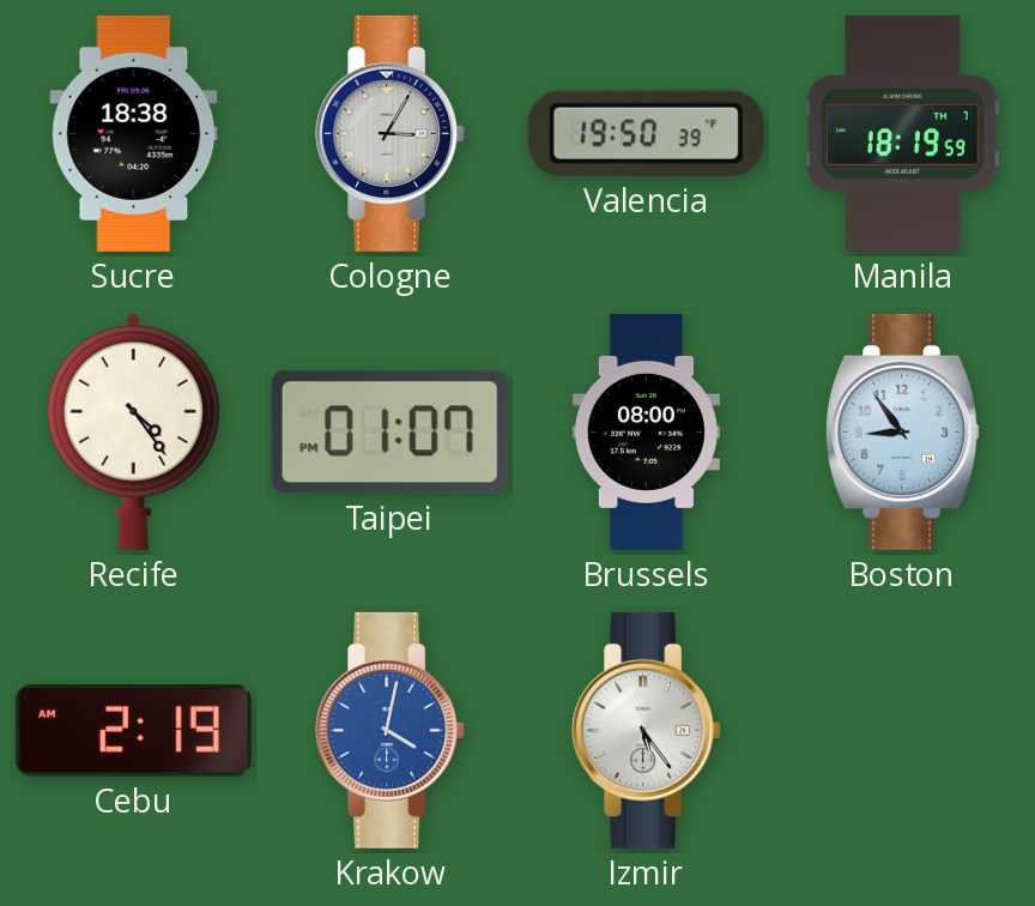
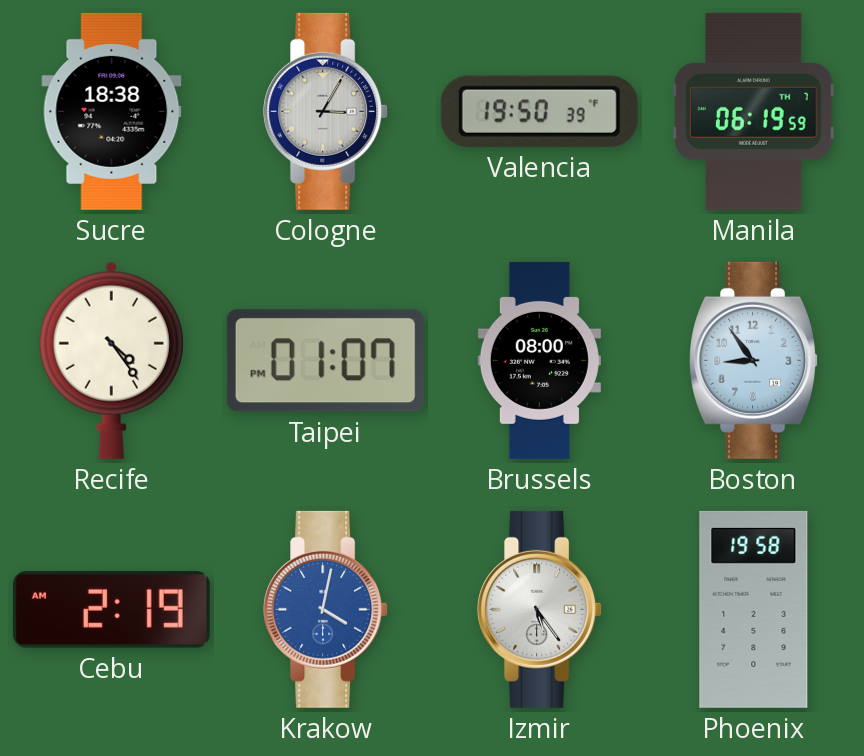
Manila: 18:19 -> 06:19 (754, 111)
Phoenix: none -> 19:58 (754, 609)
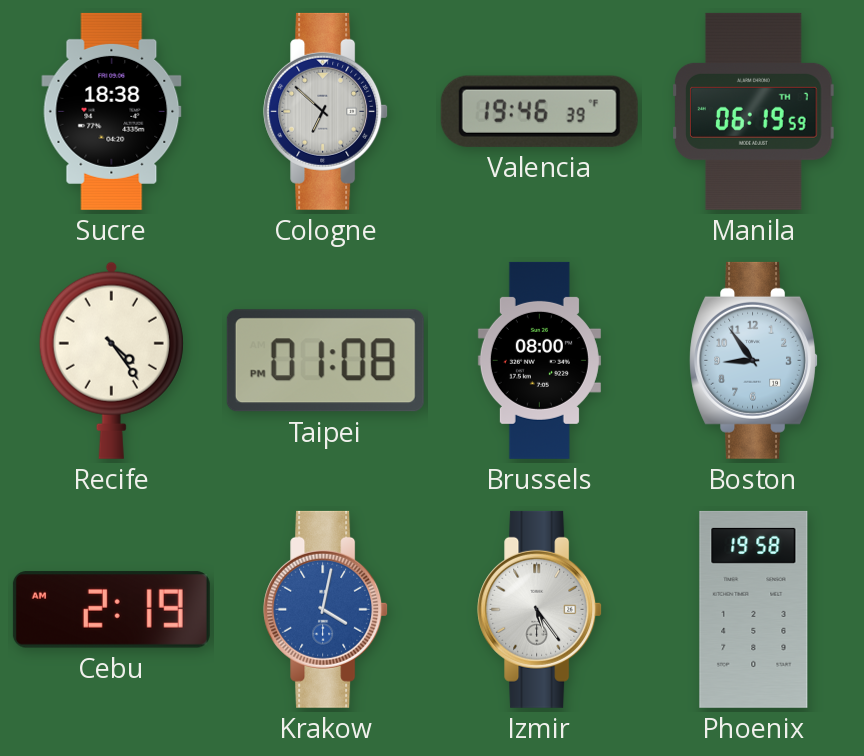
Cologne: 3:05 -> 6:52 (326, 111)
Valencia: 19:50 -> 19:46 (539, 111)
Taipei: 01:07 -> 01:08 (325, 361)
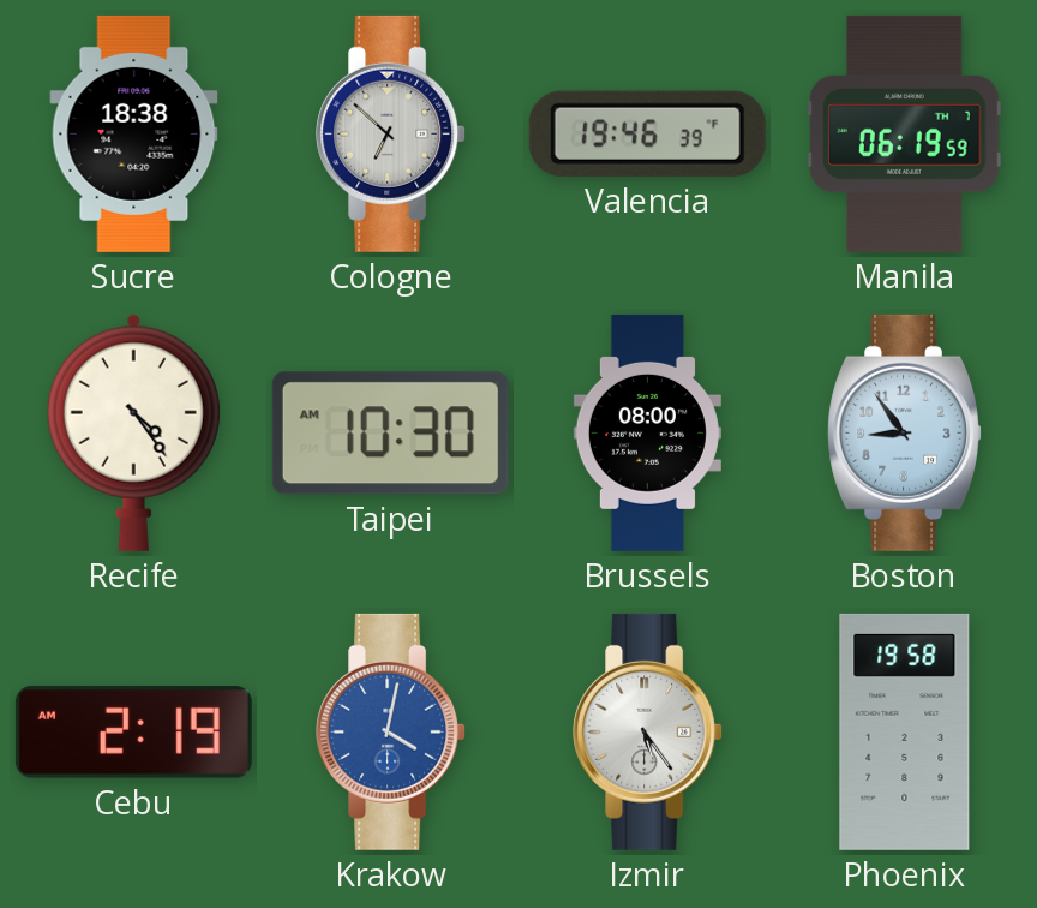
Taipei: 01:08 -> 10:30 (390, 434)
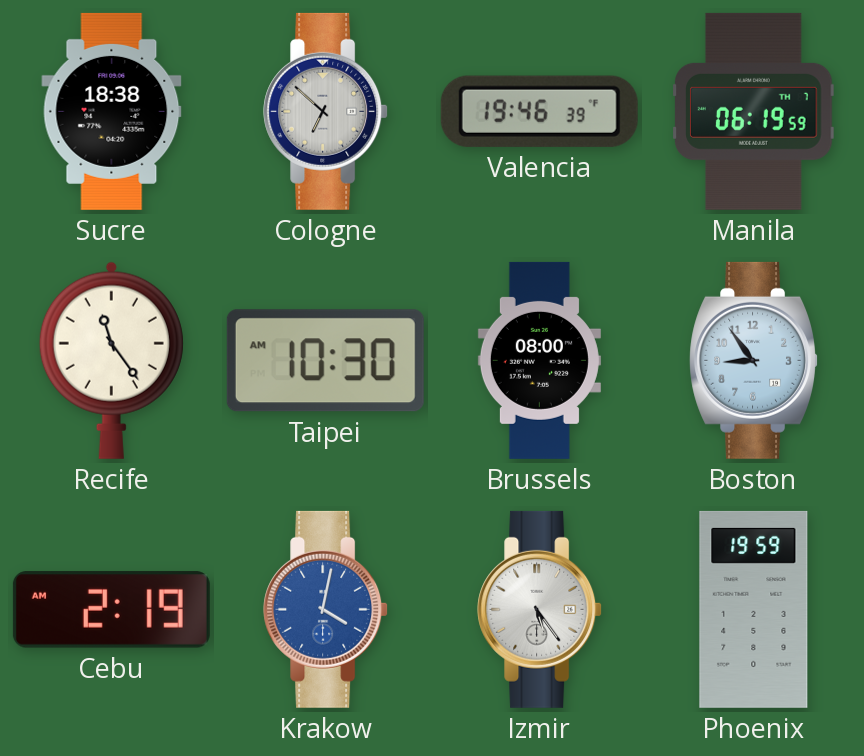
Recife: 4:24 -> 11:24 (111, 360)
Phoenix: 19:58 -> 19:59 (754, 609)
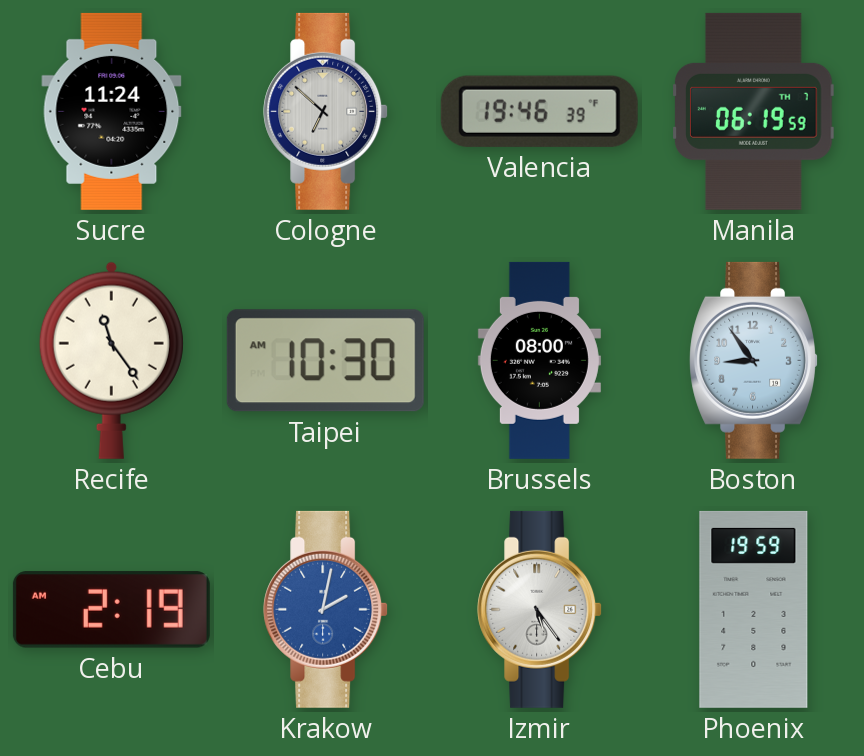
Sucre: 18:38 -> 11:24 (112, 111)
Krakow: 4:02 -> 2:02 (326, 609)
